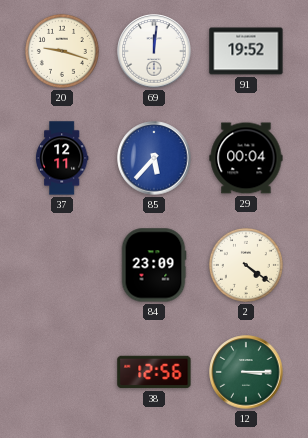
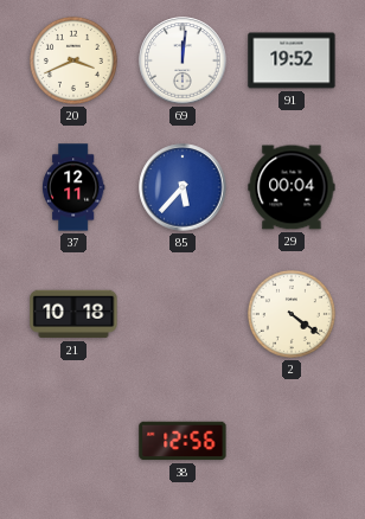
20: 9:18 -> 3:41 (73, 60)
21: none -> 10:18 (73, 314)
84: 23:09 -> none (154, 265)
12: 3:15 -> none (246, 372)
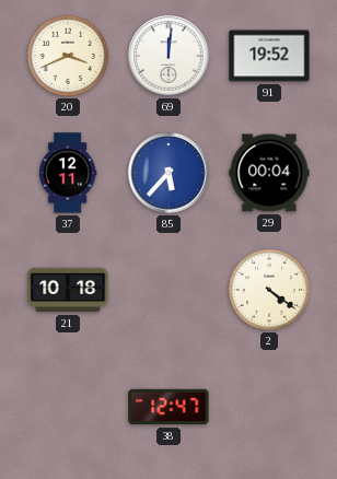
38: 12:56 -> 12:47 (168, 407)
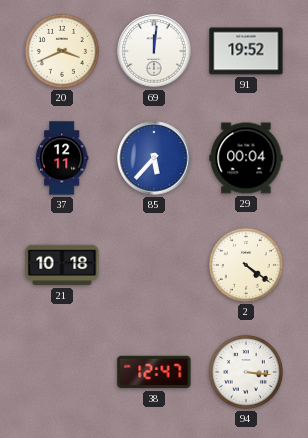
94: none -> 3:16 (246, 372)
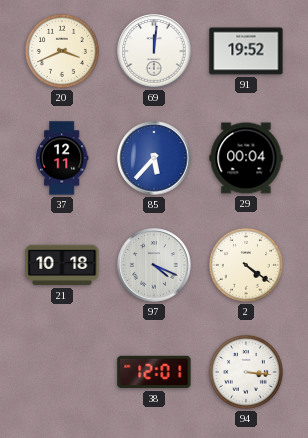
97: none -> 4:19 (154, 265)
38: 12:47 -> 12:01 (154, 372)
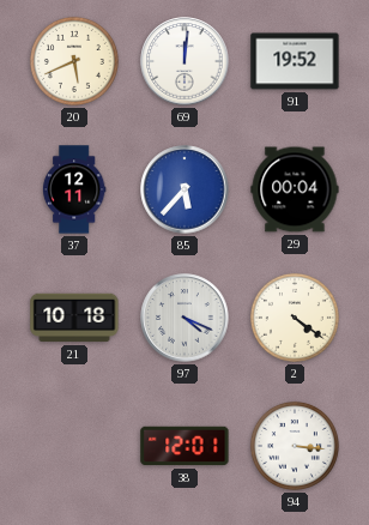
20: 3:41 -> 5:41 (74, 61)
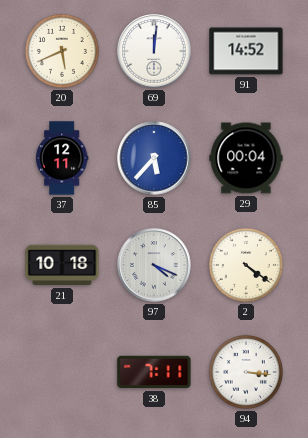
91: 19:52 -> 14:52 (246, 51)
38: 12:01 -> 7:11 (154, 372)
